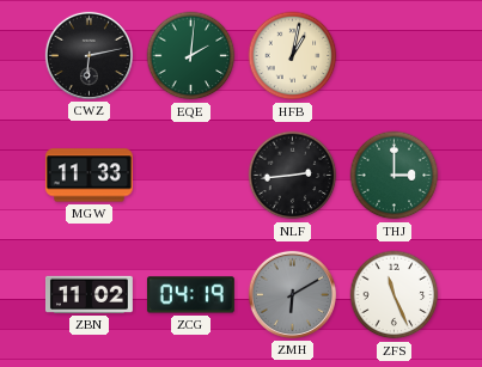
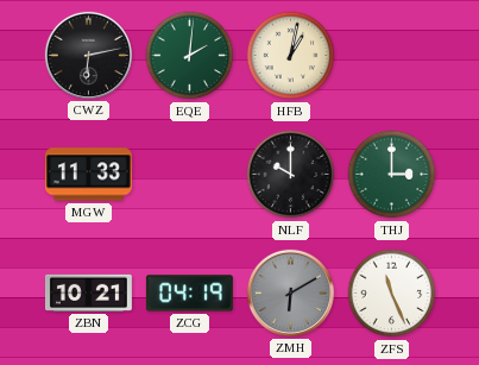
NLF: 2:44 -> 10:00 (291, 175)
ZBN: 11:02 -> 10:21 (88, 292)
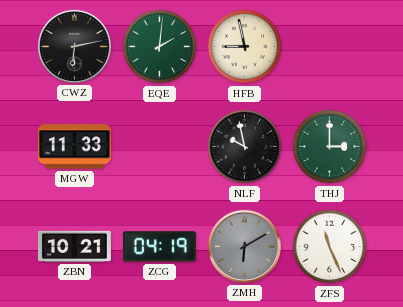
HFB: 1:02 -> 8:58 (245, 47)
NLF: 10:00 -> 9:58 (245, 147)
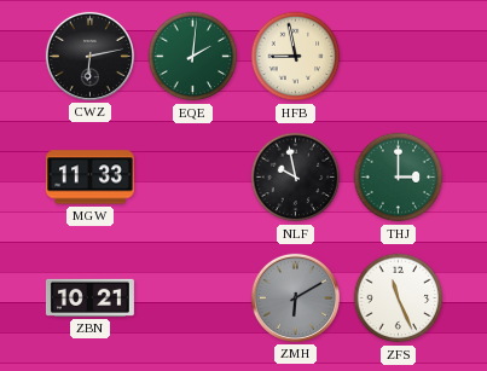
ZCG: 04:19 -> none (159, 247)
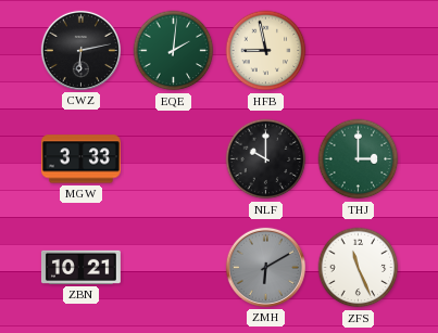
MGW: 11:33 -> 3:33 (80, 159)
NLF: 9:58 -> 10:00 (266, 159)
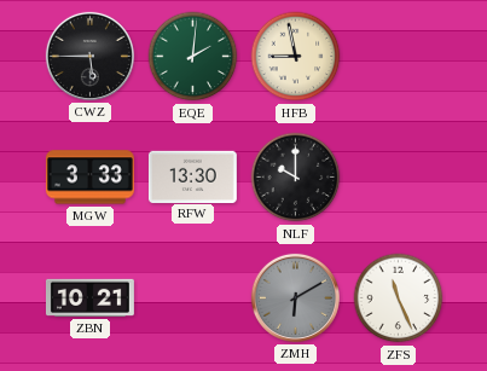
CWZ: 6:13 -> 5:45 (89, 56)
RFW: none -> 13:30 (192, 176)
THJ: 3:00 -> none (359, 159)
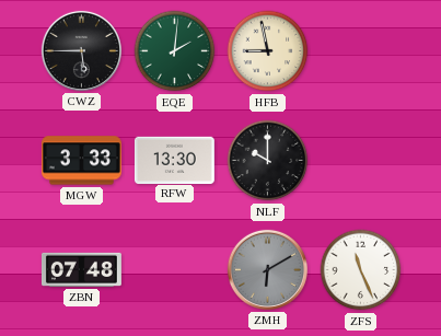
ZBN: 10:21 -> 07:48 (81, 269)
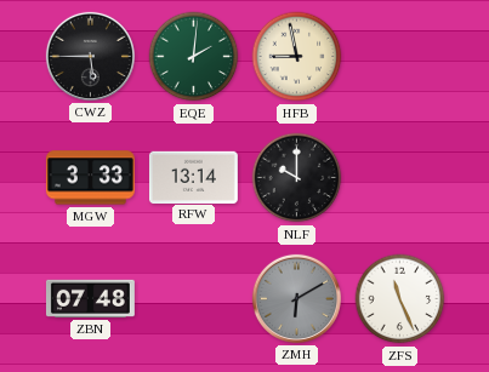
RFW: 13:30 -> 13:14 (193, 177)
